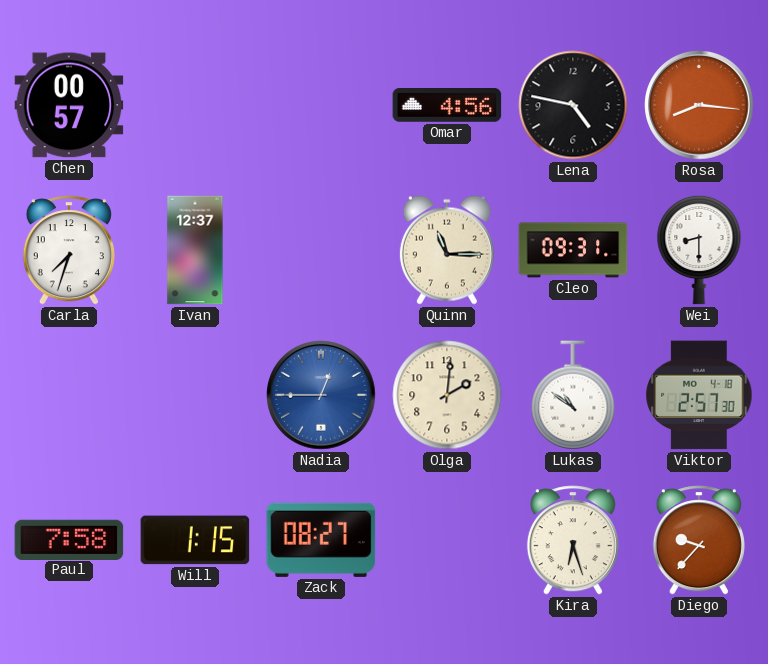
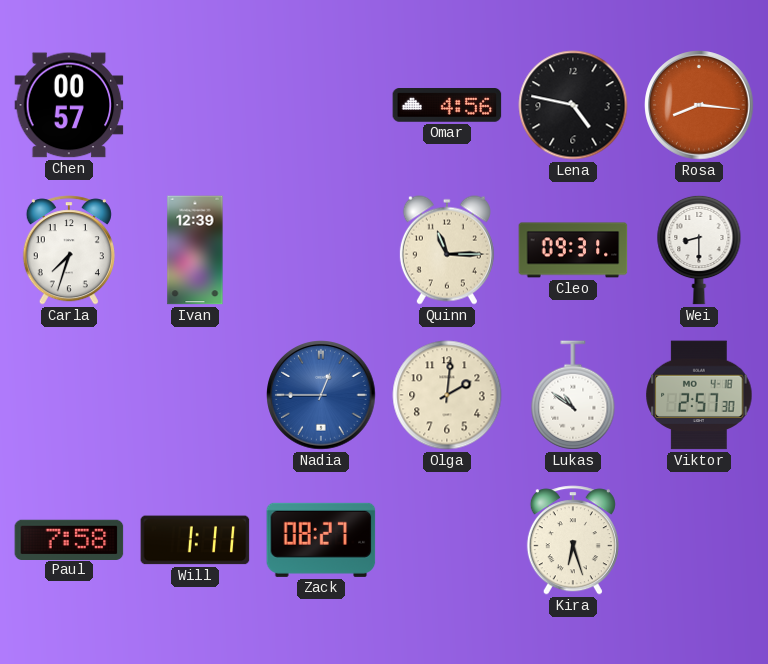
Ivan: 12:37 -> 12:39 (195, 250)
Will: 1:15 -> 1:11 (195, 540)
Diego: 9:37 -> none (699, 540)
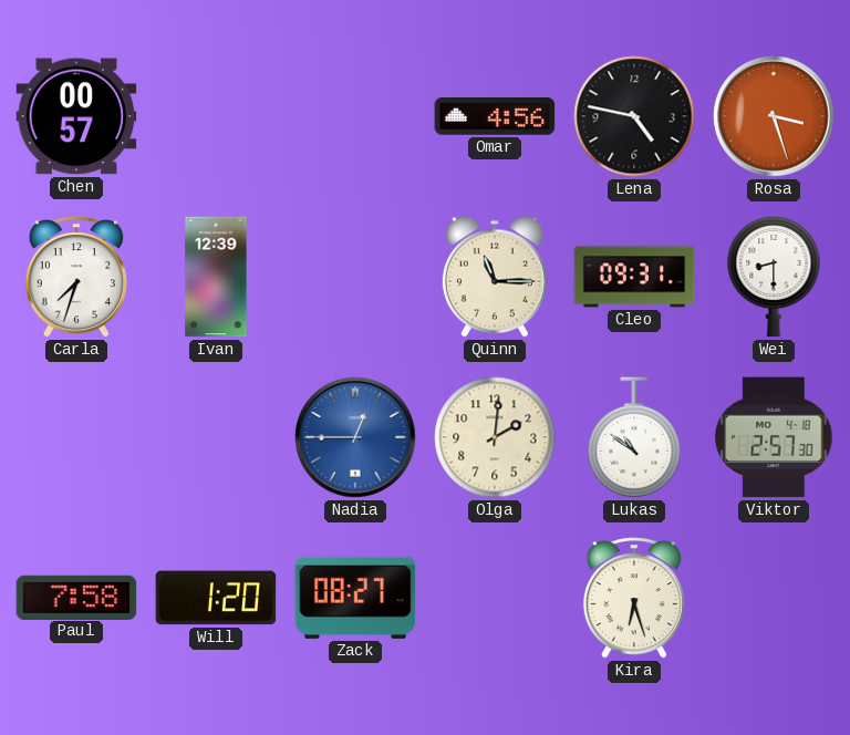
Rosa: 8:16 -> 3:27 (774, 116)
Will: 1:11 -> 1:20 (216, 598)
